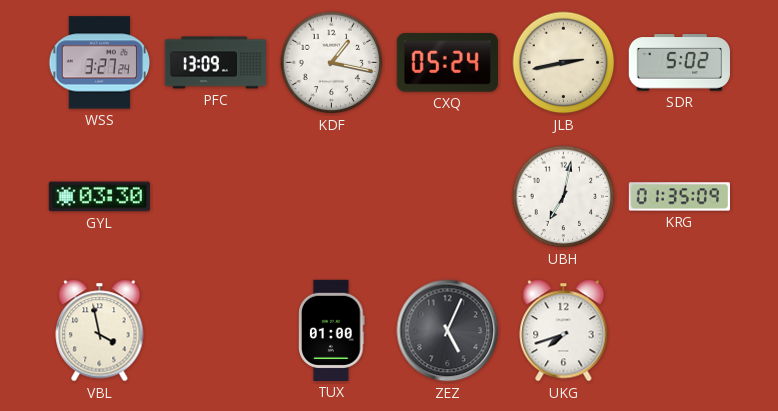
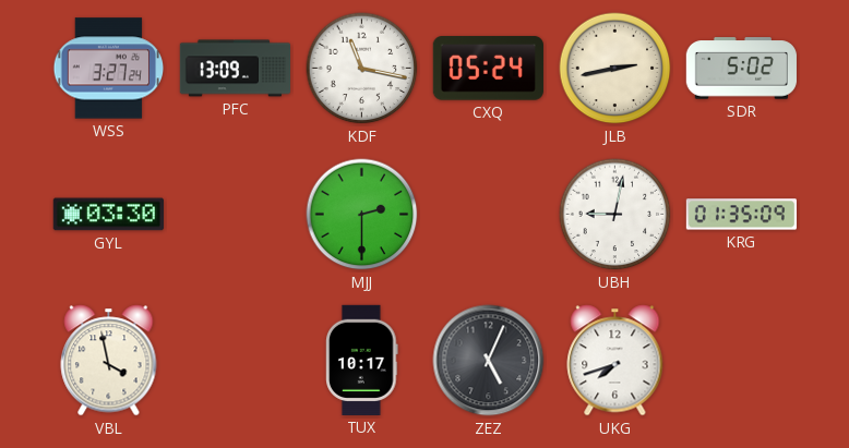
KDF: 1:17 -> 11:17 (362, 69)
MJJ: none -> 2:30 (362, 215)
UBH: 7:02 -> 9:02 (615, 215)
TUX: 01:00 -> 10:17 (362, 360)
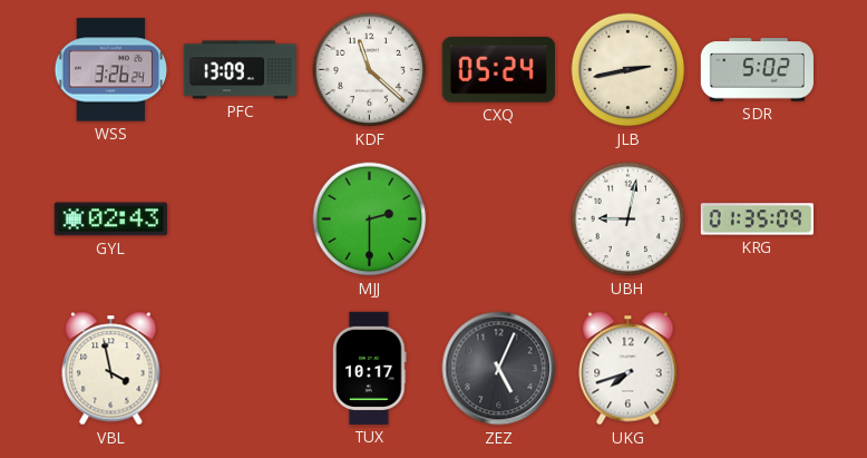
WSS: 3:27 -> 3:26 (111, 70)
KDF: 11:17 -> 11:22 (370, 70)
GYL: 03:30 -> 02:43 (110, 220)
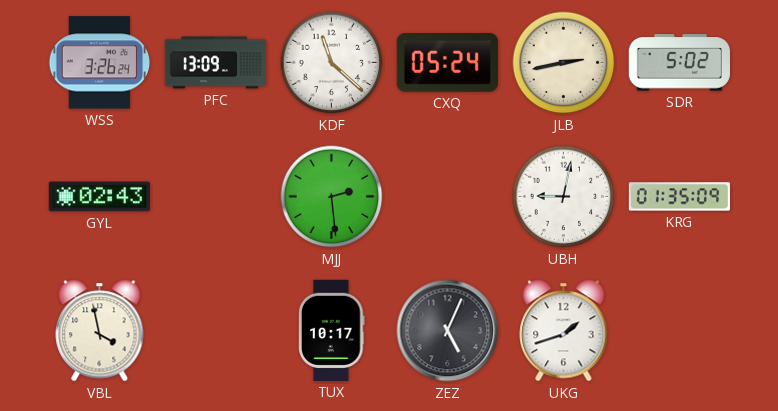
MJJ: 2:30 -> 2:29 (332, 197)
UKG: 7:42 -> 1:42 (564, 331)
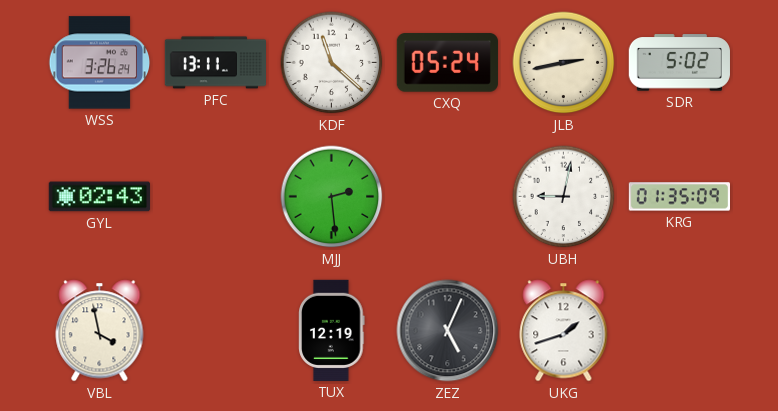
PFC: 13:09 -> 13:11 (215, 63)
TUX: 10:17 -> 12:19 (332, 330)
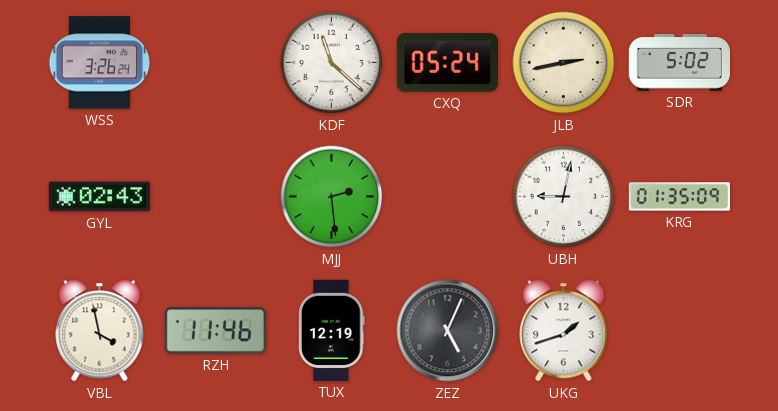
PFC: 13:11 -> none (215, 63)
RZH: none -> 11:46 (215, 331)
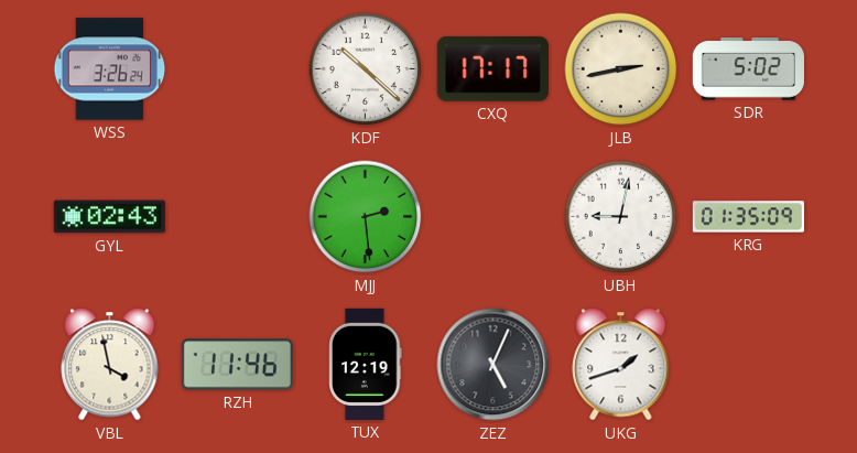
KDF: 11:22 -> 10:22 (366, 69)
CXQ: 05:24 -> 17:17 (492, 69)
